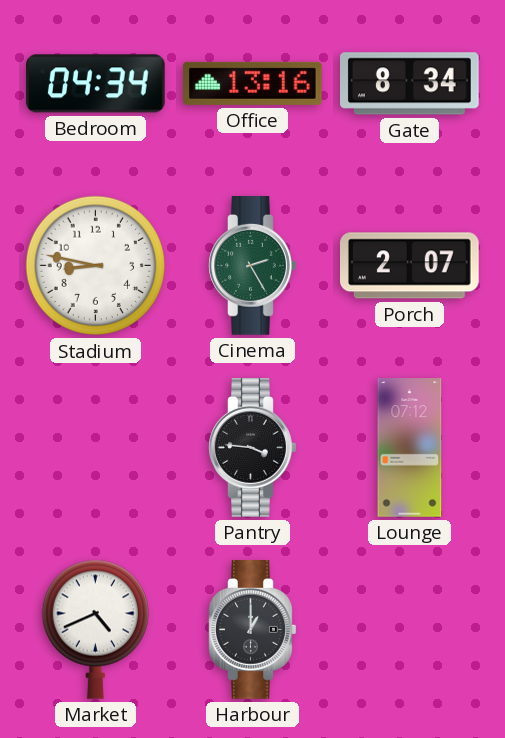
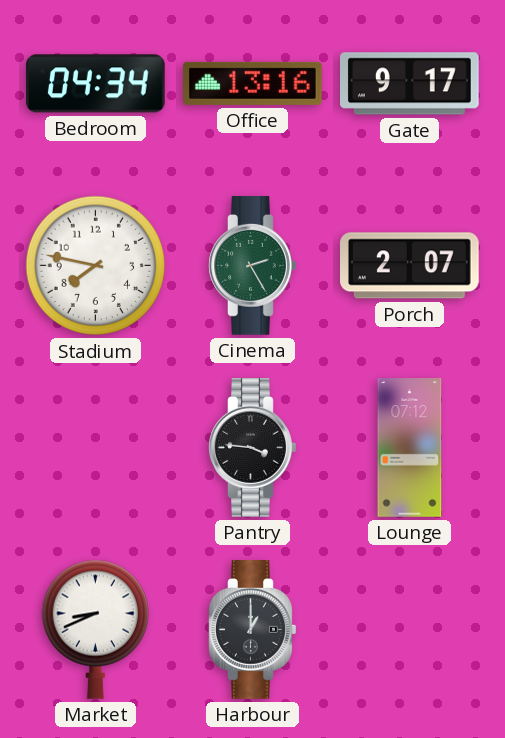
Gate: 8:34 -> 9:17 (410, 84)
Stadium: 8:47 -> 7:47 (96, 266)
Market: 4:41 -> 8:41 (95, 629)
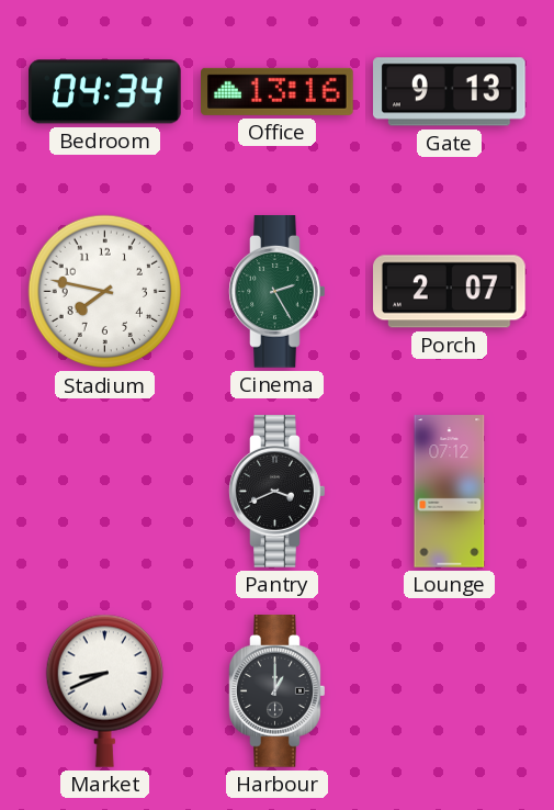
Gate: 9:17 -> 9:13 (450, 92)
Pantry: 3:46 -> 3:41 (278, 492)
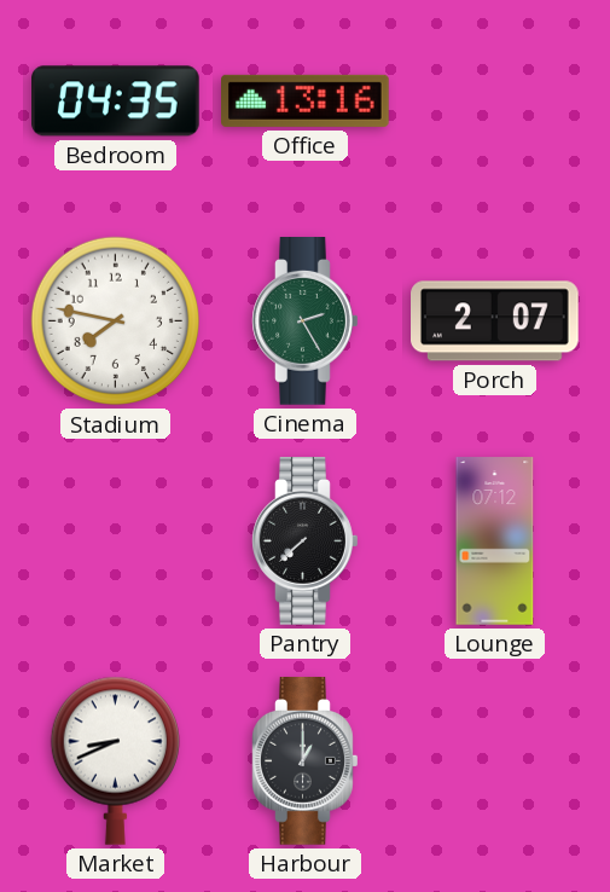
Bedroom: 04:34 -> 04:35 (116, 102)
Gate: 9:13 -> none (450, 92)
Pantry: 3:41 -> 7:38 (306, 541)
